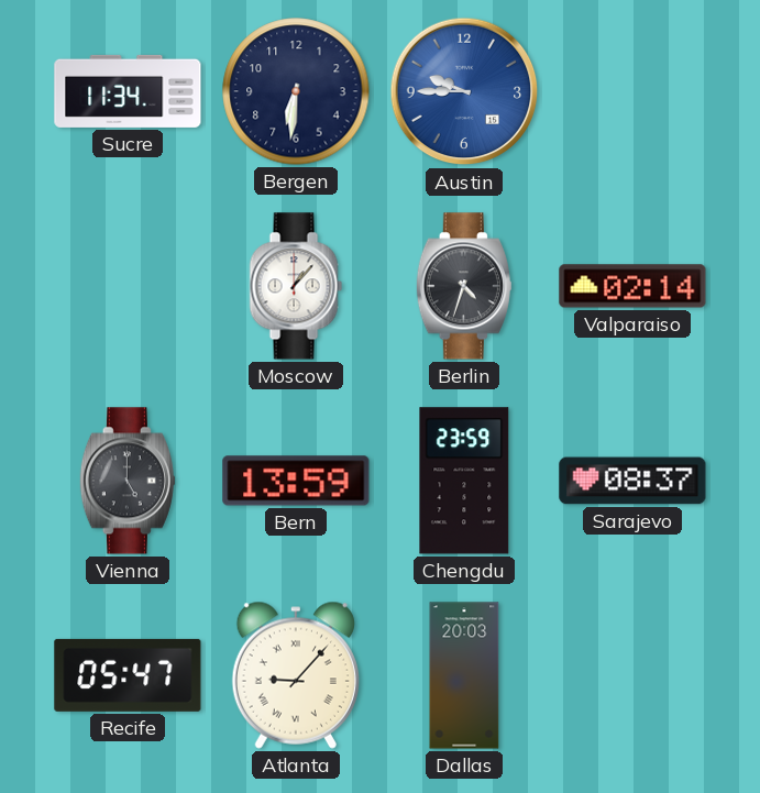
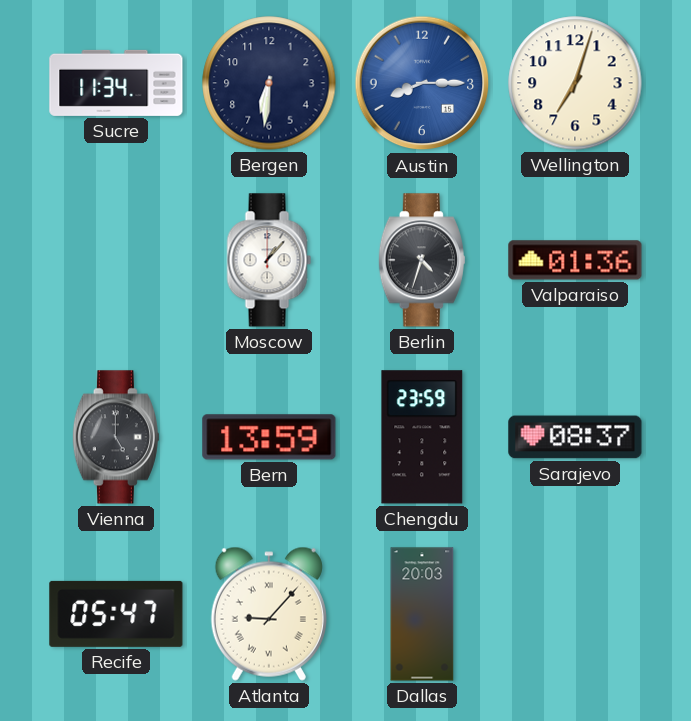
Austin: 9:45 -> 8:15 (422, 83)
Wellington: none -> 7:03 (575, 83)
Valparaiso: 02:14 -> 01:36 (575, 260)
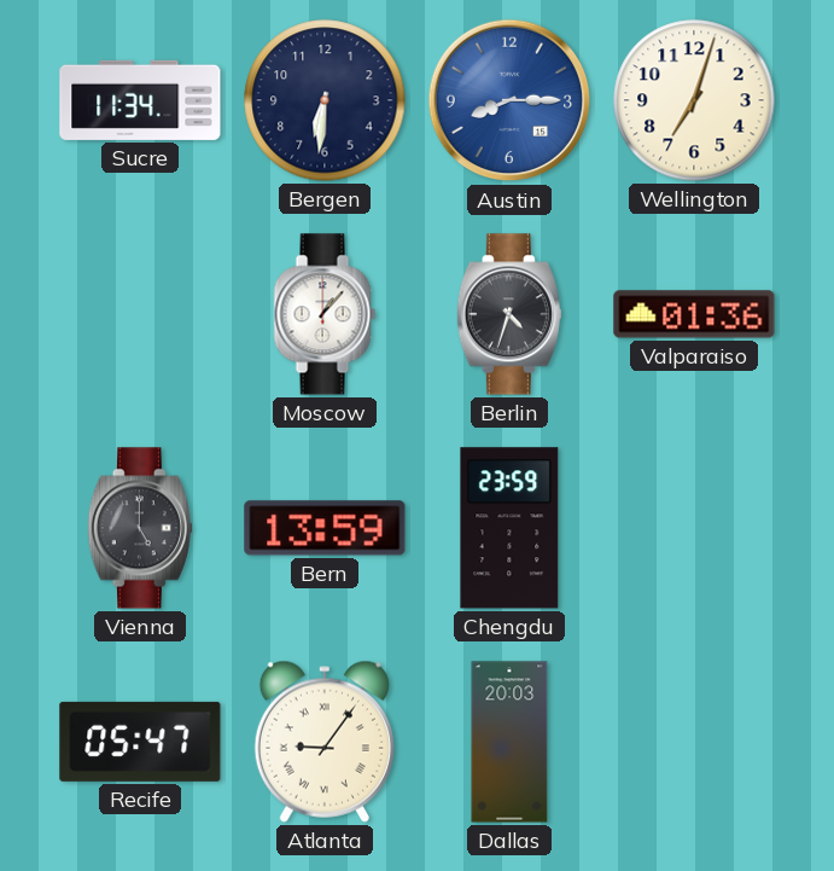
Sarajevo: 08:37 -> none (575, 437)
Atlanta: 9:07 -> 9:06 (325, 742)
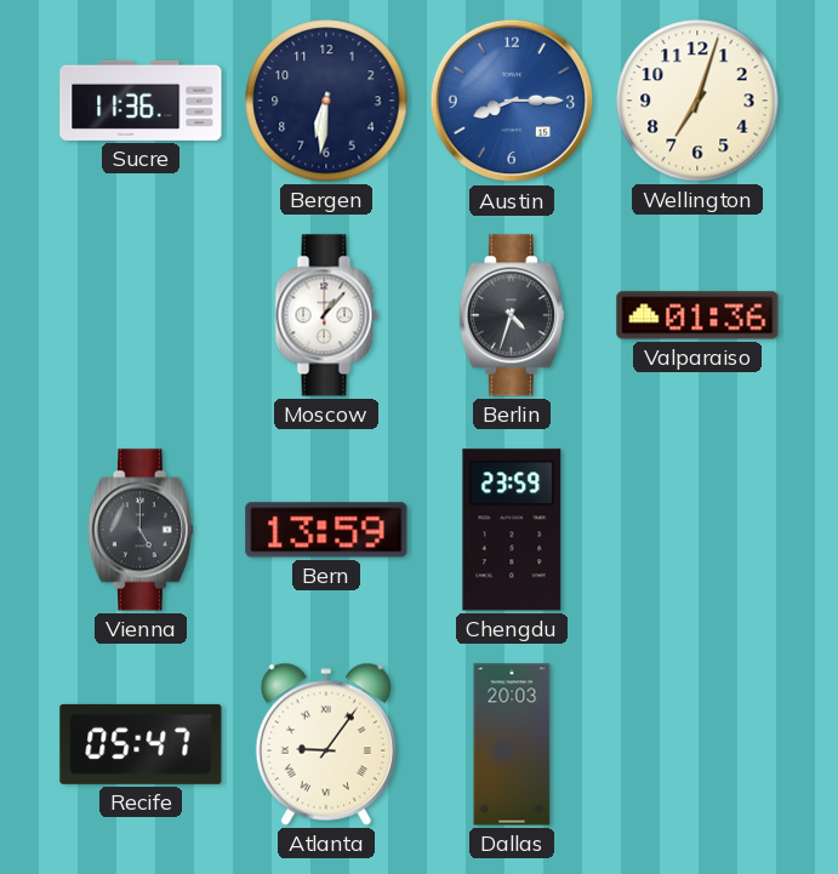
Sucre: 11:34 -> 11:36 (141, 101)
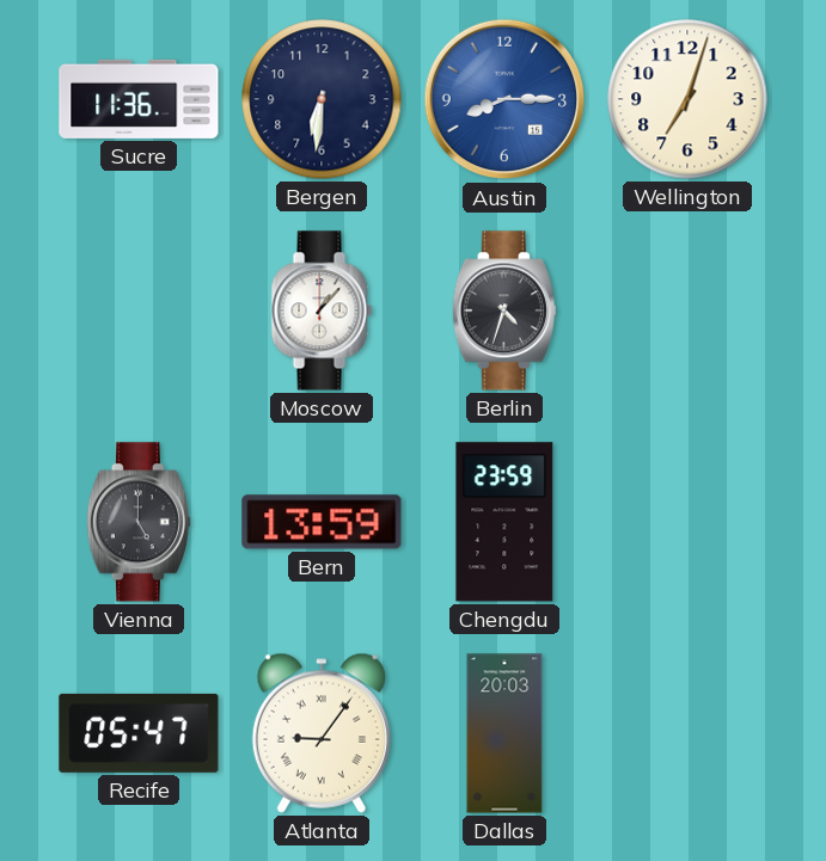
Valparaiso: 01:36 -> none (697, 315)
